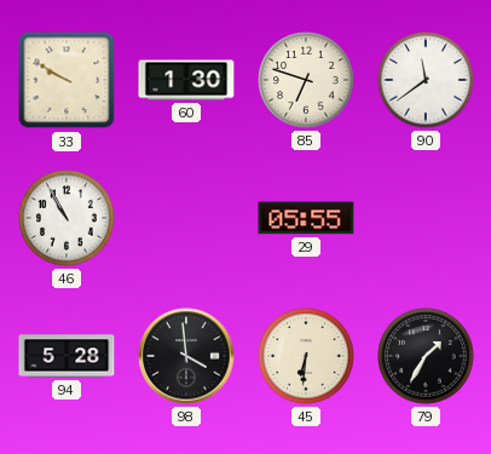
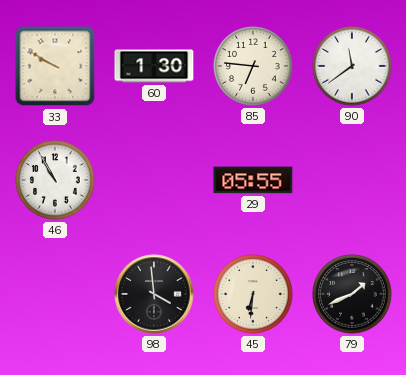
85: 6:48 -> 6:46 (253, 66)
94: 5:28 -> none (67, 356)
79: 1:35 -> 1:41 (352, 294)
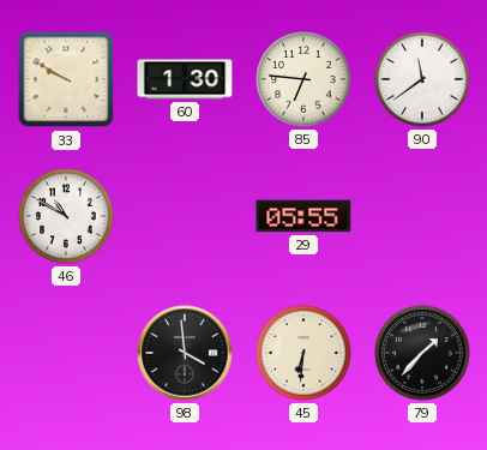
46: 10:55 -> 10:50 (66, 216)
79: 1:41 -> 1:37 (422, 353)
